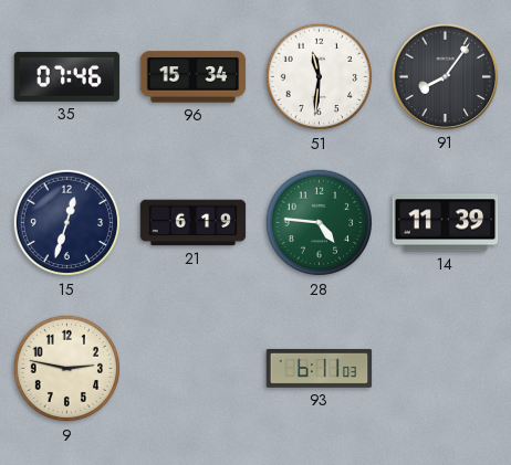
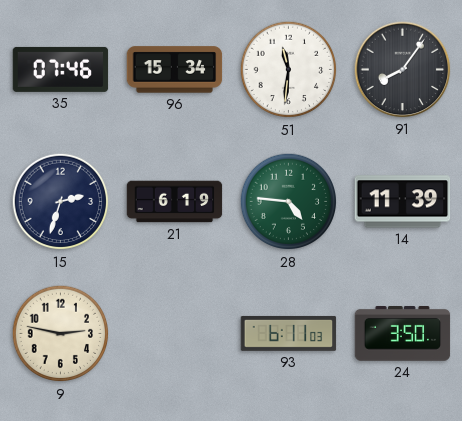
15: 12:33 -> 2:33 (61, 202)
24: none -> 3:50 (403, 334)
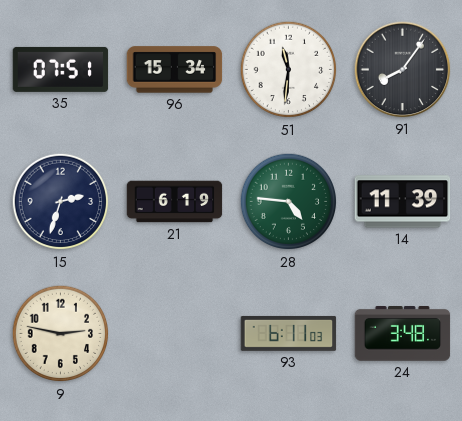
35: 07:46 -> 07:51 (61, 69)
24: 3:50 -> 3:48 (403, 334)
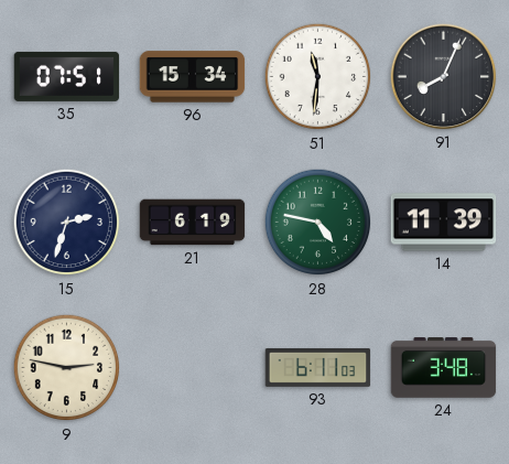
91: 8:06 -> 8:04 (444, 77)
28: 4:46 -> 4:47 (318, 223)
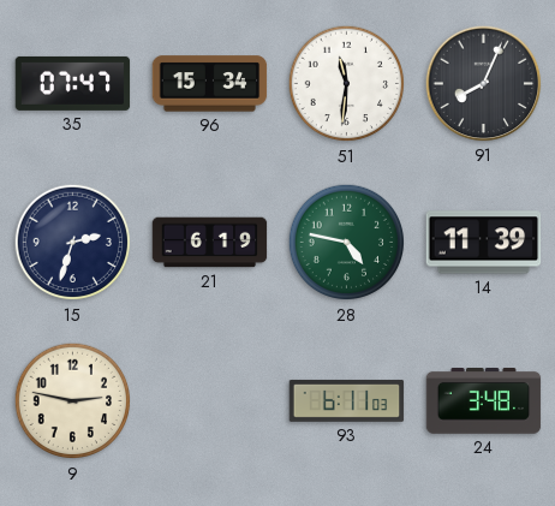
35: 07:51 -> 07:47 (73, 83)
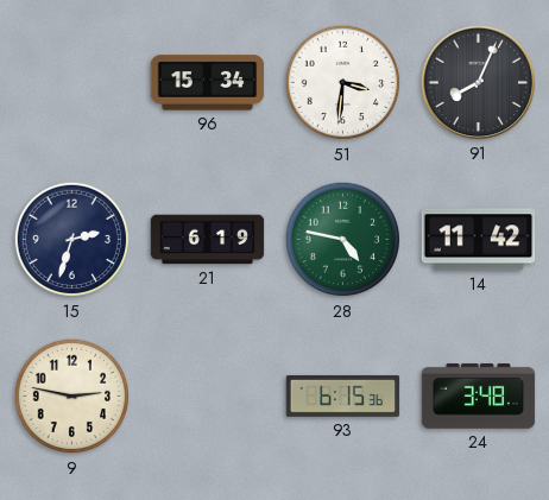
35: 07:47 -> none (73, 83)
51: 11:31 -> 3:31 (343, 83)
14: 11:39 -> 11:42 (479, 240)
93: 6:11 -> 6:15 (343, 395)
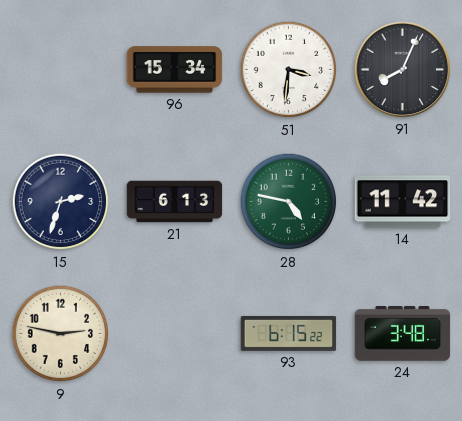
21: 6:19 -> 6:13 (175, 202)
93: 6:15:36 -> 6:15:22 (289, 333)
